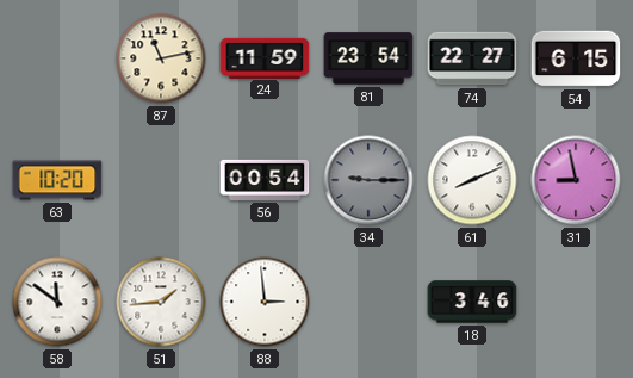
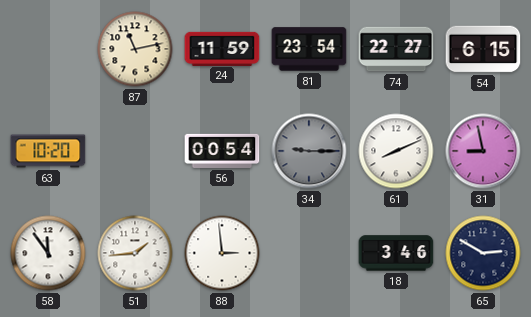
58: 11:51 -> 11:54 (48, 253)
65: none -> 2:50 (483, 253)
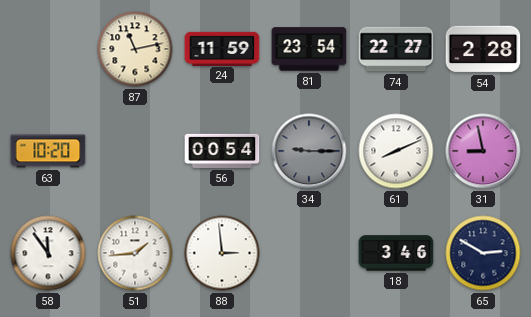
54: 6:15 -> 2:28 (483, 49)
